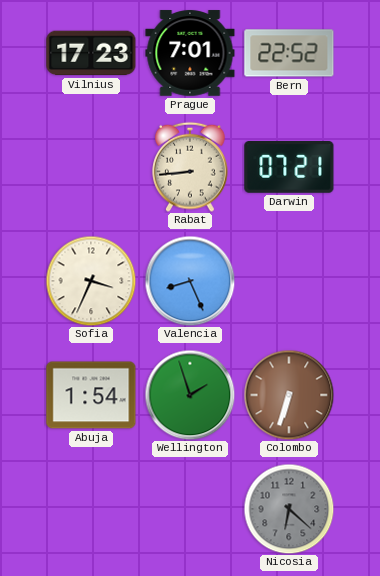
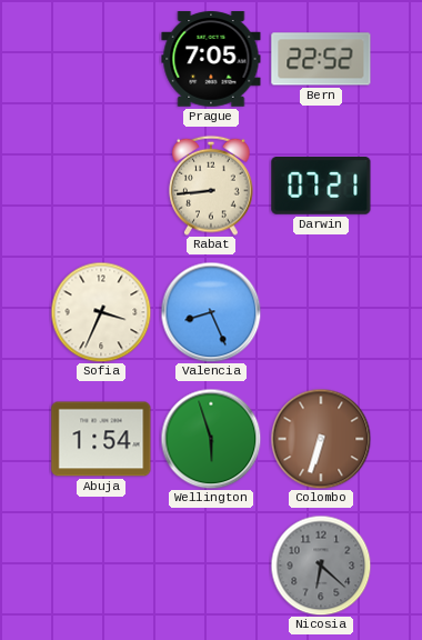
Vilnius: 17:23 -> none (91, 53)
Prague: 7:01 -> 7:05 (211, 59)
Wellington: 1:57 -> 5:57 (211, 439)
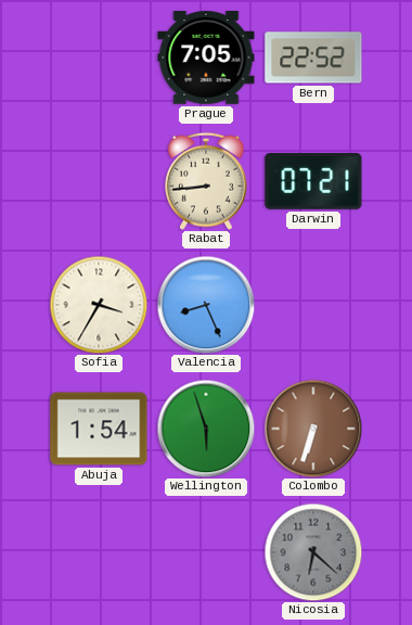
Sofia: 3:34 -> 3:35 (99, 305)
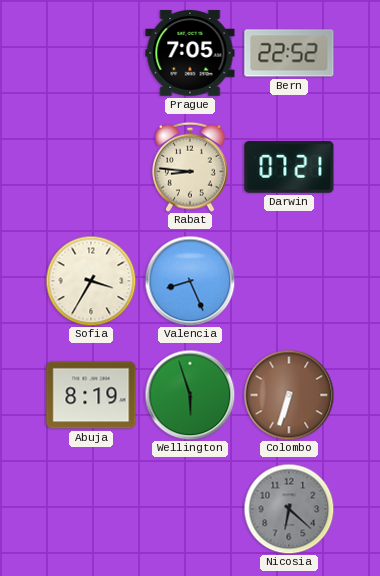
Rabat: 8:44 -> 8:46 (190, 167)
Abuja: 1:54 -> 8:19 (91, 395)
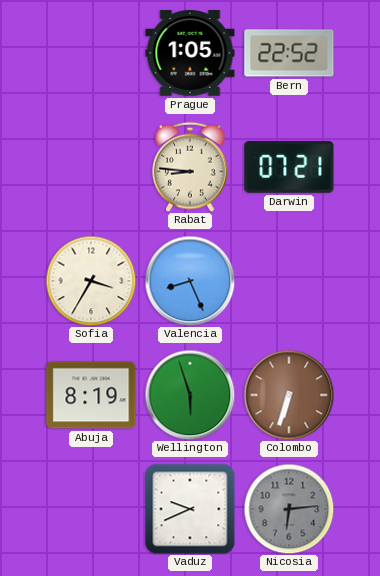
Prague: 7:05 -> 1:05 (190, 53)
Vaduz: none -> 9:41 (190, 509)
Nicosia: 6:22 -> 6:14 (289, 509)
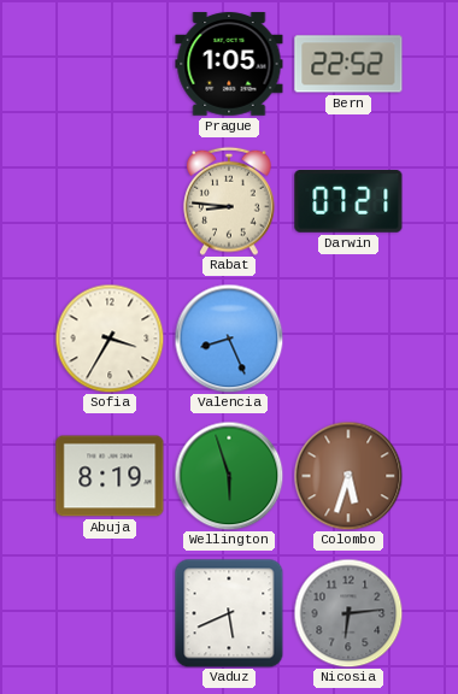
Colombo: 6:33 -> 5:33 (348, 476)
Vaduz: 9:41 -> 5:41 (229, 613)
